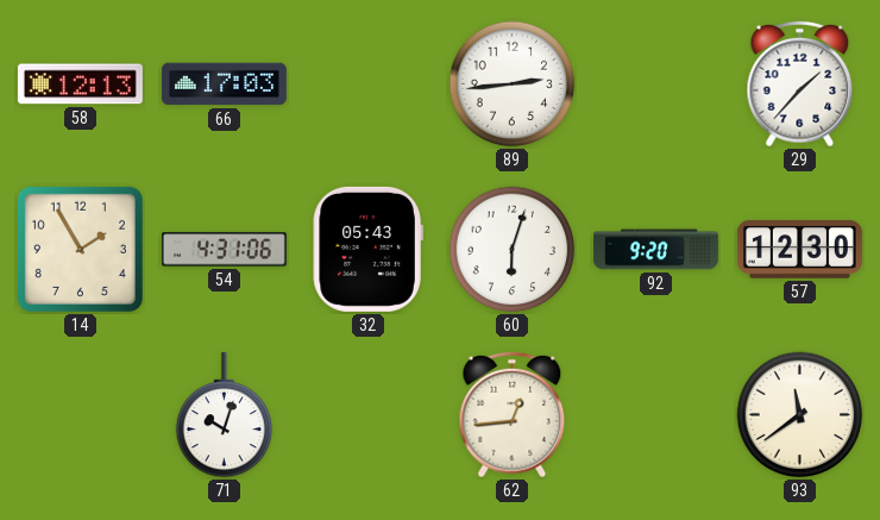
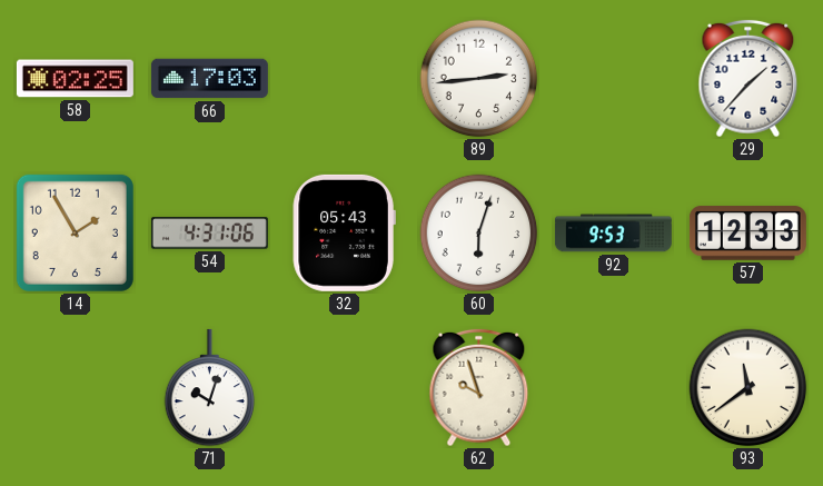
58: 12:13 -> 02:25 (75, 79)
92: 9:20 -> 9:53 (613, 234)
57: 12:30 -> 12:33 (747, 234)
62: 12:44 -> 9:57 (479, 388)
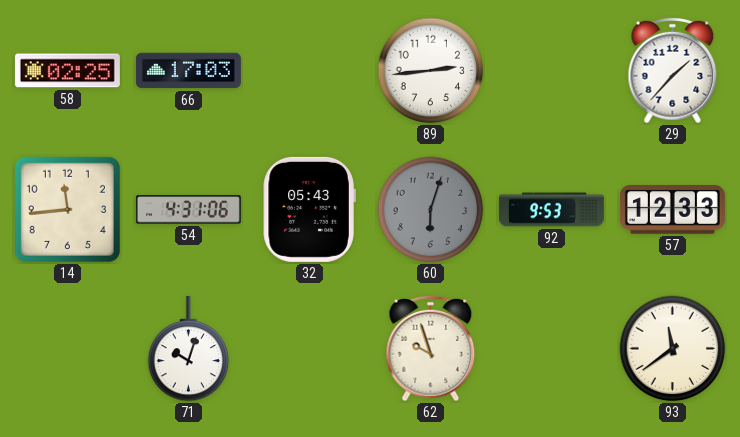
14: 1:55 -> 11:44 (67, 209)
60 dial: white -> grey (431, 210)
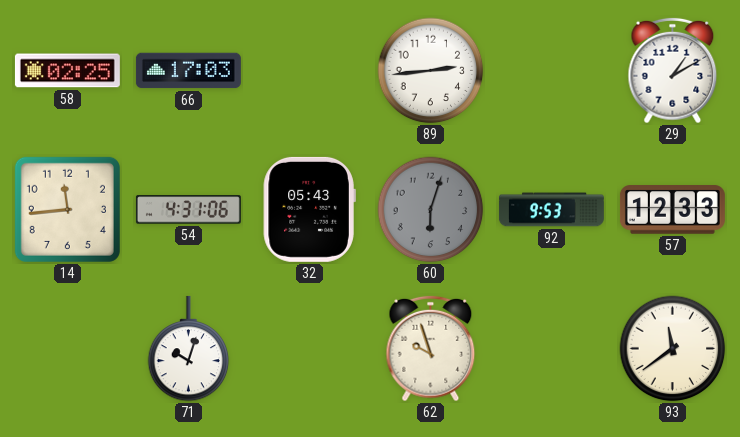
29: 1:37 -> 1:10 (673, 71)
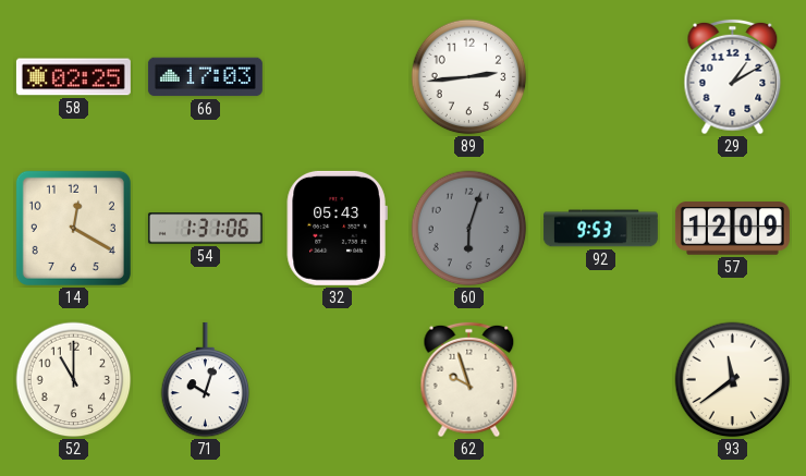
14: 11:44 -> 12:20 (73, 228)
54: 4:31 -> 1:31 (205, 229)
57: 12:33 -> 12:09 (732, 229)
52: none -> 11:00 (74, 380)
